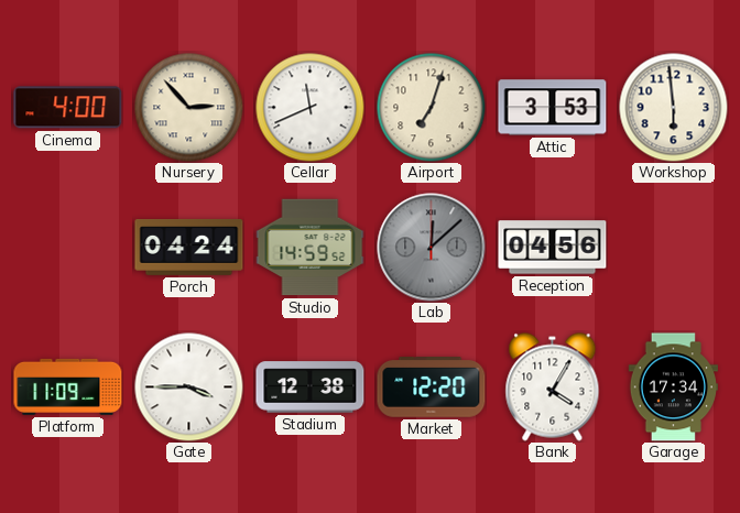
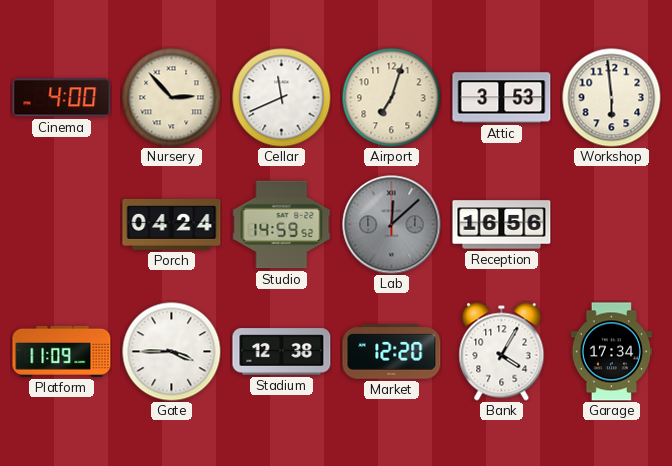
Reception: 04:56 -> 16:56 (502, 225)
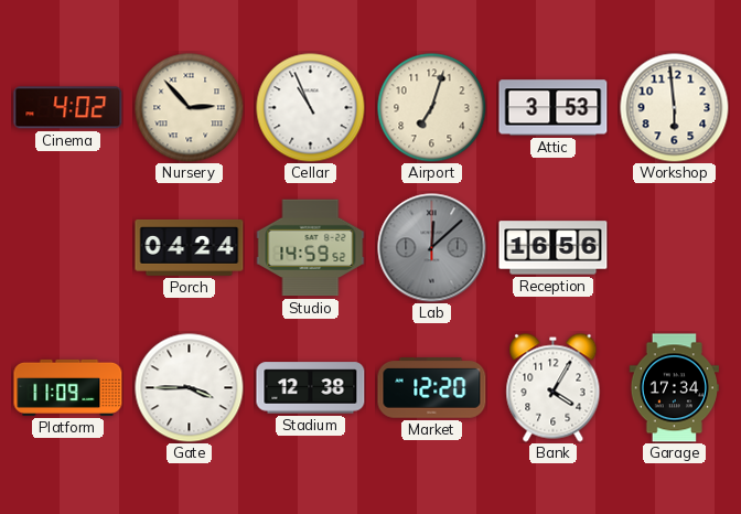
Cinema: 4:00 -> 4:02 (68, 108)
Cellar: 11:41 -> 10:56 (311, 108)
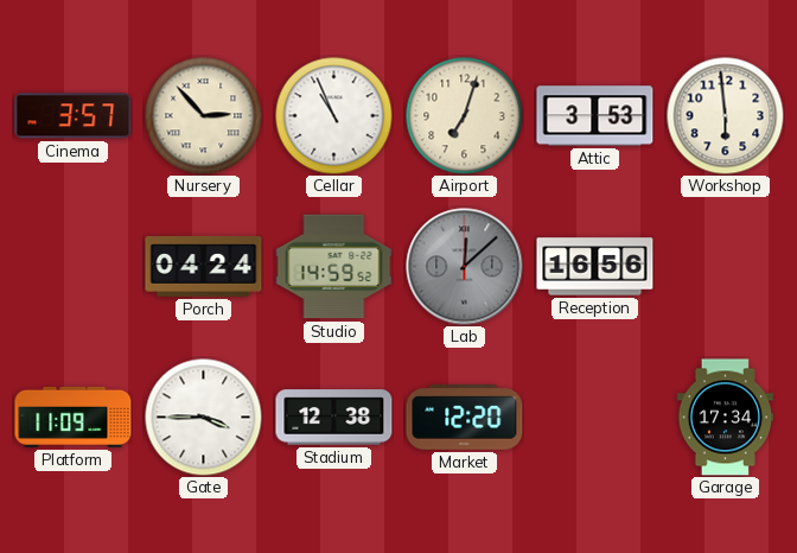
Cinema: 4:02 -> 3:57 (74, 116)
Bank: 4:05 -> none (554, 388)
